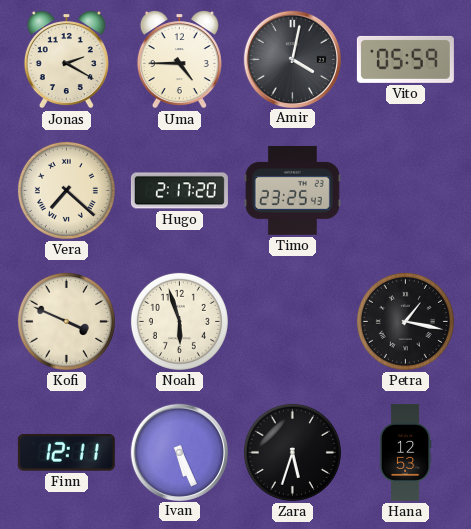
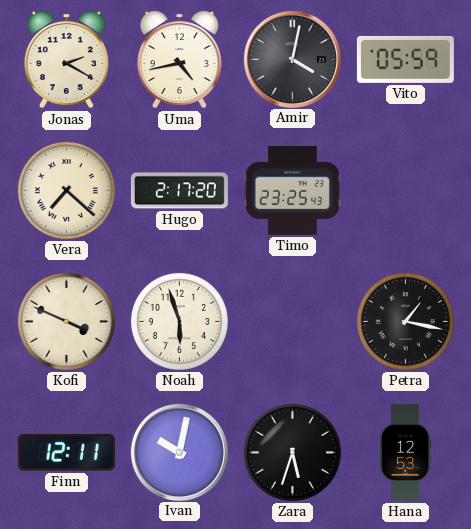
Uma: 4:45 -> 4:43 (179, 60)
Ivan: 5:26 -> 10:02 (179, 452)
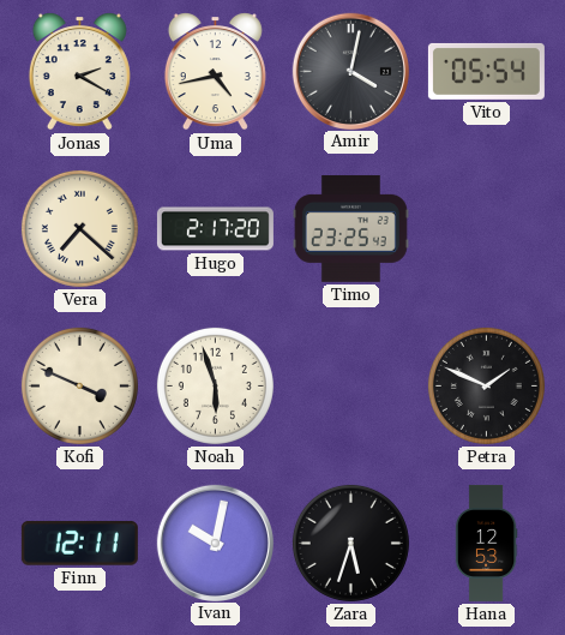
Vito: 05:59 -> 05:54 (486, 71)
Petra: 1:17 -> 1:49 (486, 385)
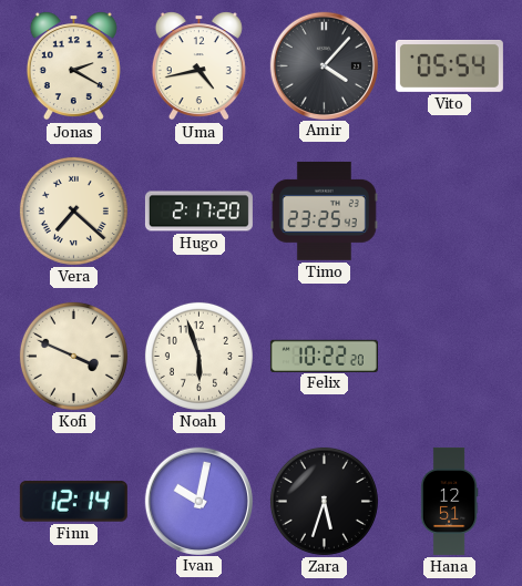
Amir: 4:02 -> 4:07 (324, 65)
Felix: none -> 10:22 (324, 356)
Petra: 1:49 -> none (486, 385)
Finn: 12:11 -> 12:14 (73, 501)
Hana: 12:53 -> 12:51 (449, 501)
